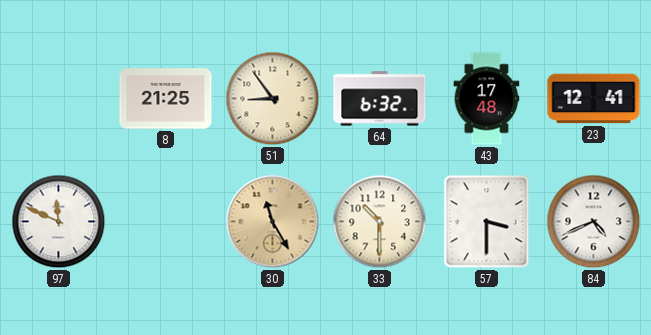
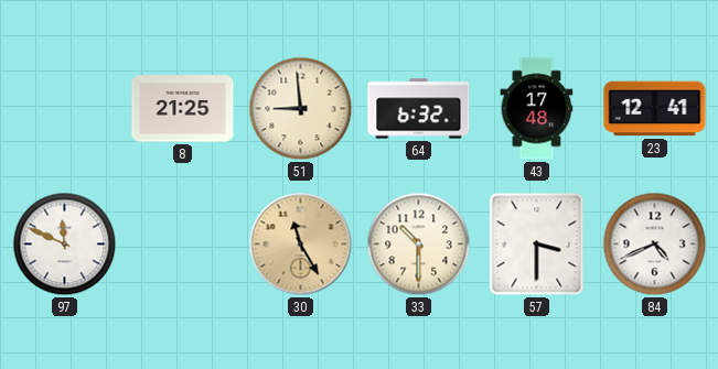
51: 8:54 -> 8:59 (301, 109)
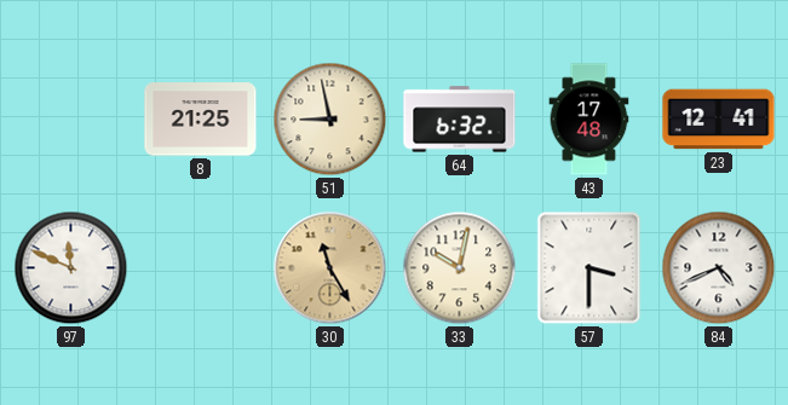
51: 8:59 -> 8:58 (330, 120)
33: 10:30 -> 10:02 (460, 268)
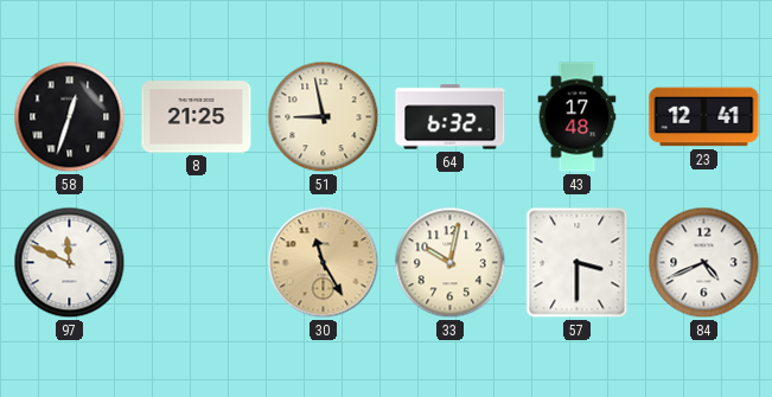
58: none -> 12:33 (70, 117)
